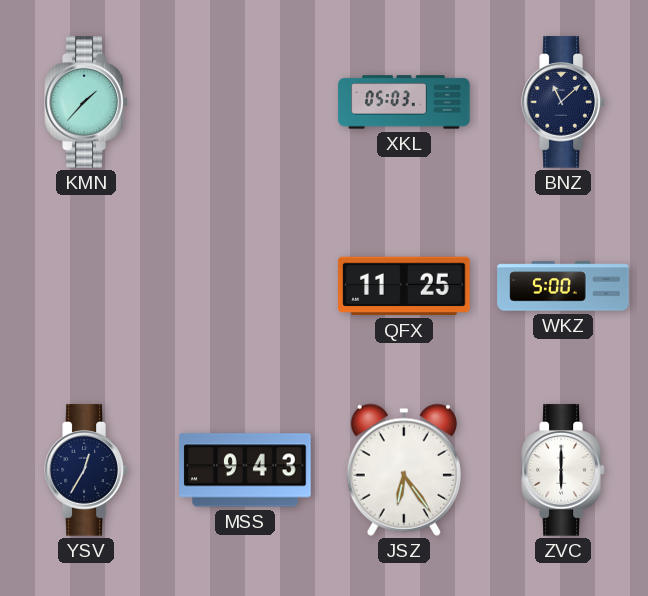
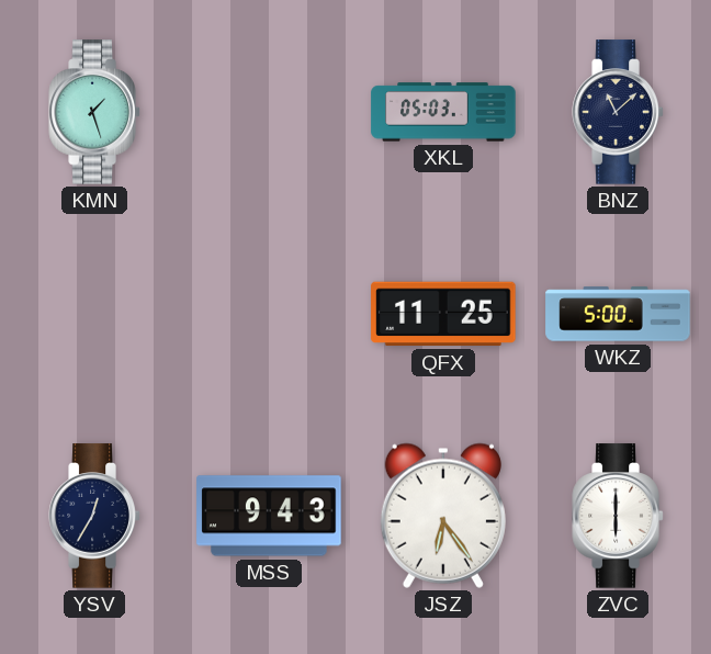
KMN: 1:37 -> 1:27 (94, 112)
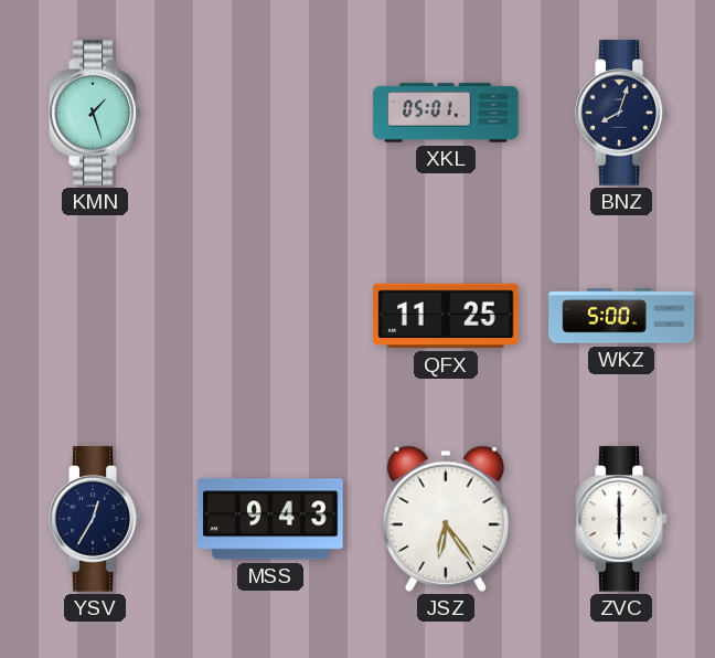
XKL: 05:03 -> 05:01 (446, 113)
BNZ: 11:08 -> 8:03 (621, 113)
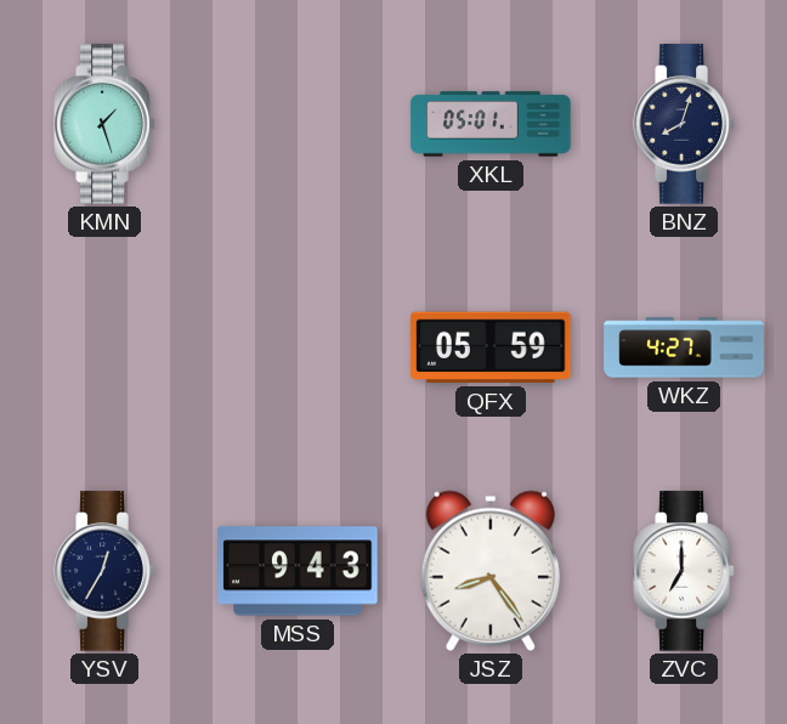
QFX: 11:25 -> 05:59 (491, 347)
WKZ: 5:00 -> 4:27 (684, 347)
JSZ: 6:24 -> 8:24 (491, 571)
ZVC: 6:00 -> 7:00 (684, 571)
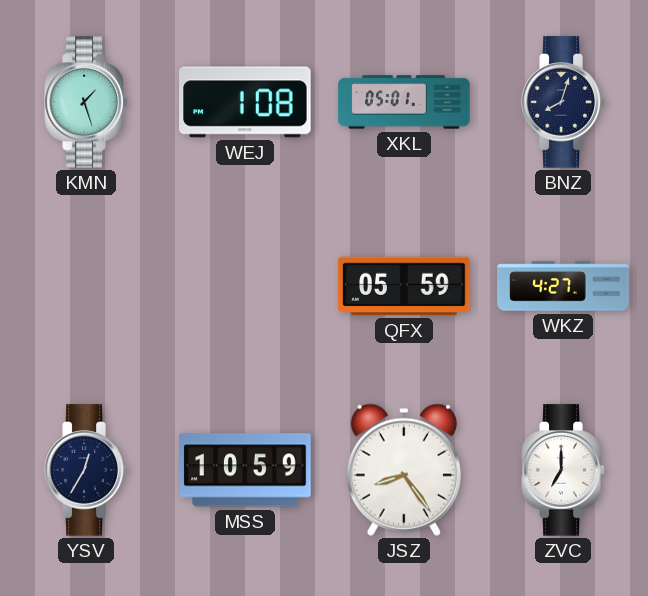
WEJ: none -> 1:08 (245, 102)
MSS: 9:43 -> 10:59 (245, 470)
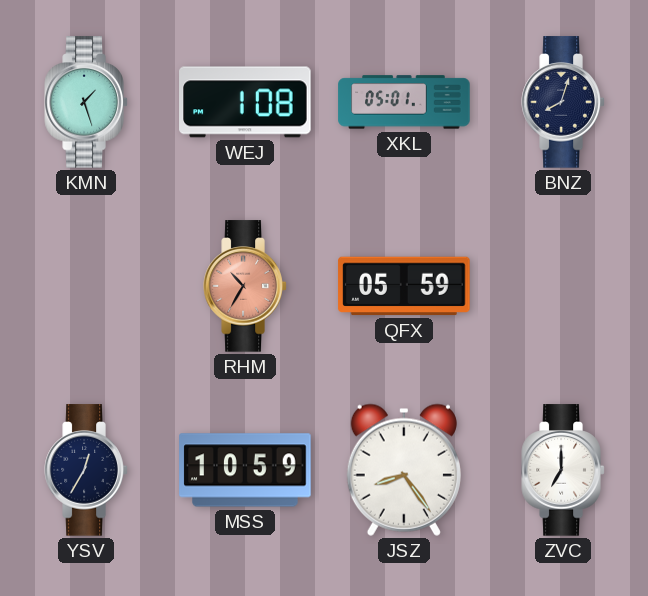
RHM: none -> 10:35 (245, 286)
WKZ: 4:27 -> none (563, 286)
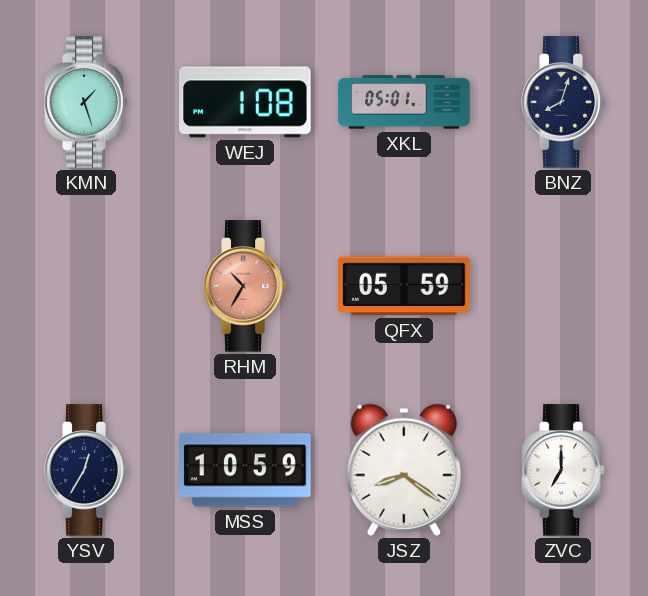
JSZ: 8:24 -> 8:21 (404, 470)
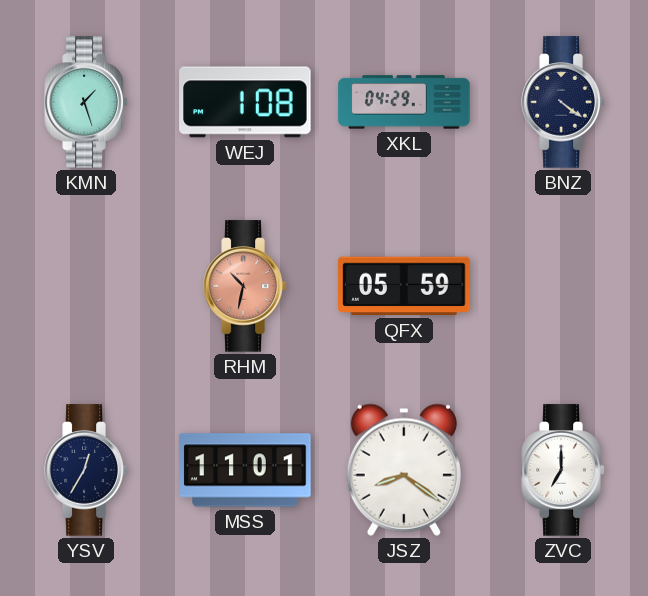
XKL: 05:01 -> 04:29 (404, 102)
BNZ: 8:03 -> 4:21 (563, 102)
RHM: 10:35 -> 10:32 (245, 286)
MSS: 10:59 -> 11:01 (245, 470)
